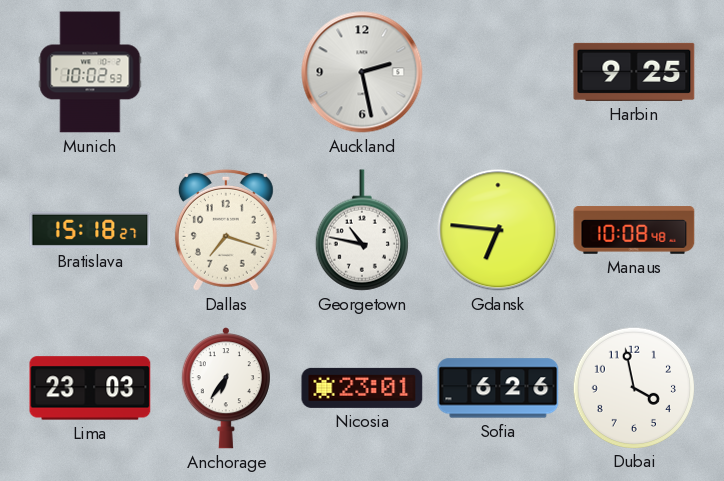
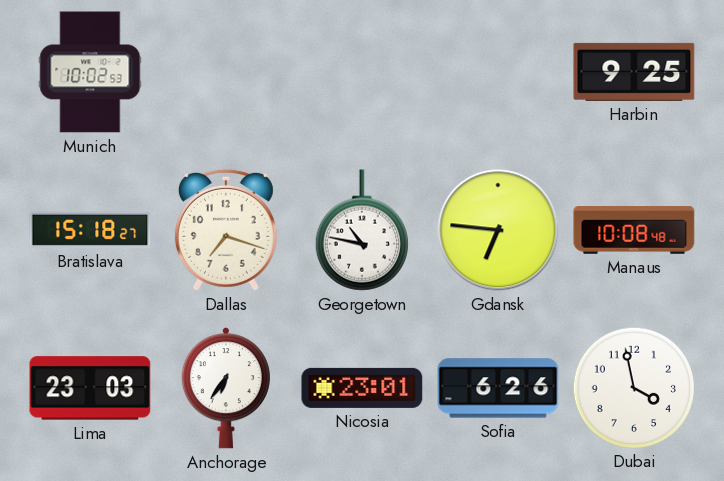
Auckland: 2:28 -> none (362, 72)
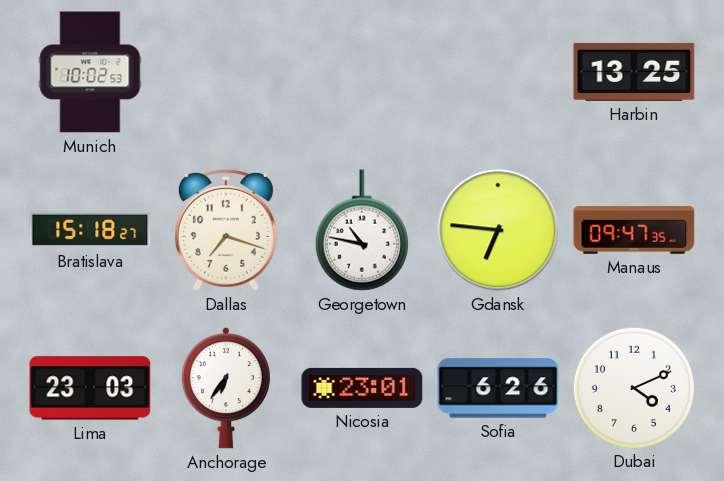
Harbin: 9:25 -> 13:25 (634, 72)
Manaus: 10:08 -> 09:47 (634, 230)
Dubai: 3:58 -> 4:11 (633, 387)
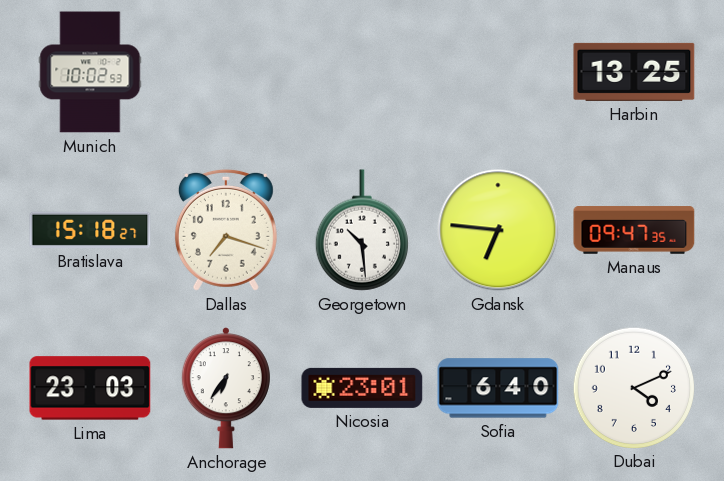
Georgetown: 10:47 -> 10:29 (362, 230)
Sofia: 6:26 -> 6:40 (498, 388)
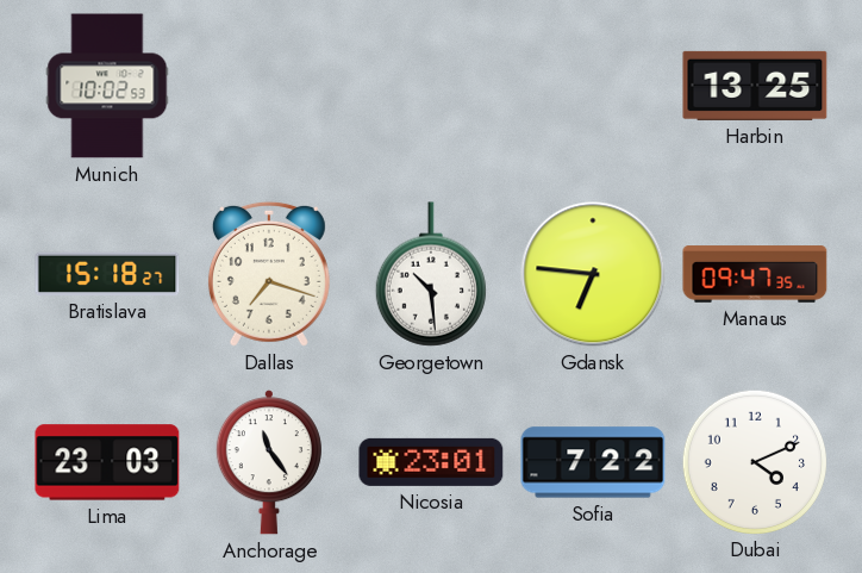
Anchorage: 6:36 -> 11:24 (269, 462)
Sofia: 6:40 -> 7:22 (593, 462)
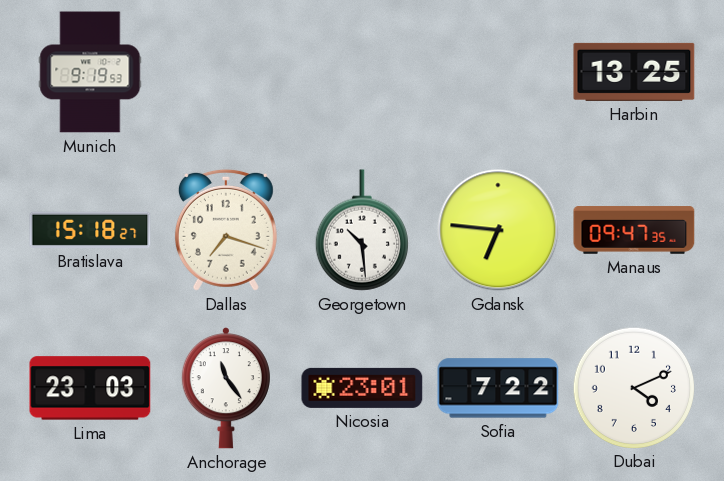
Munich: 10:02 -> 9:19 (90, 72)
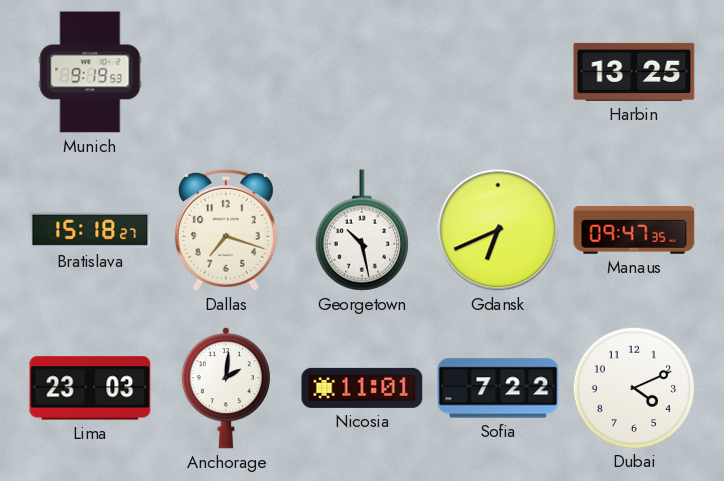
Georgetown: 10:29 -> 10:28 (362, 230)
Gdansk: 6:46 -> 6:41 (498, 230)
Anchorage: 11:24 -> 2:01 (226, 388)
Nicosia: 23:01 -> 11:01 (362, 388)
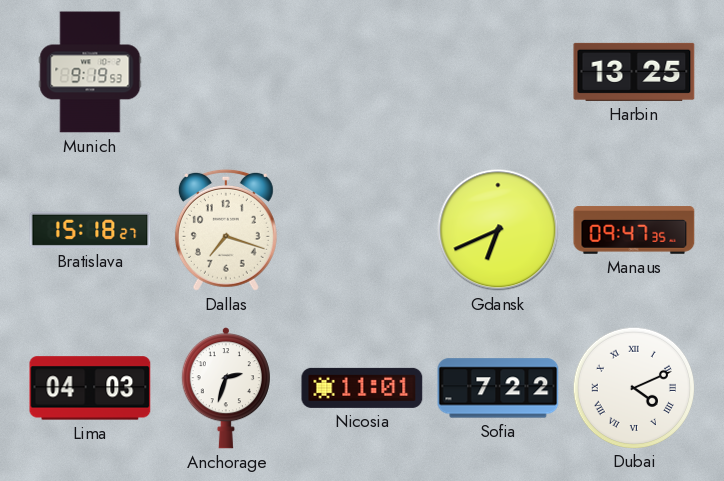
Georgetown: 10:28 -> none (362, 230)
Lima: 23:03 -> 04:03 (90, 388)
Anchorage: 2:01 -> 2:33 (226, 388)
Dubai numerals: Arabic -> Roman (633, 387)
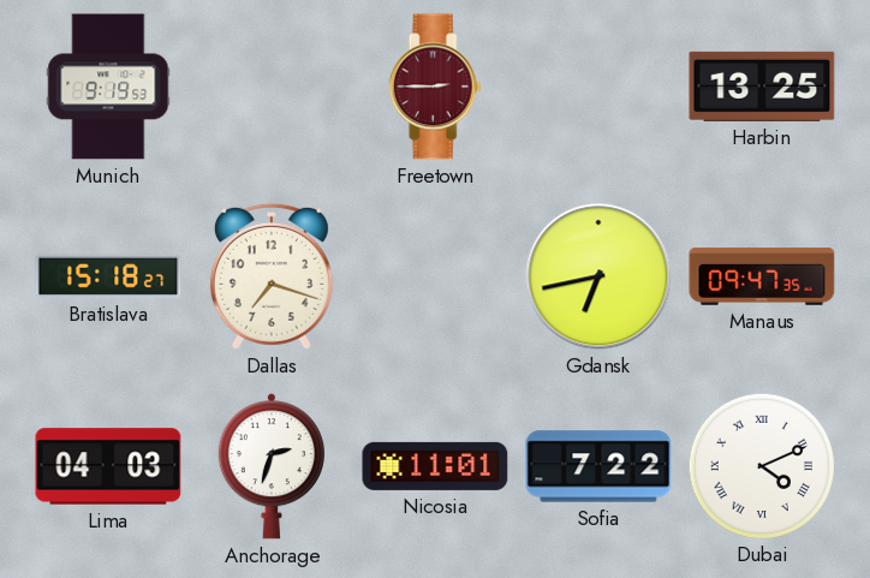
Freetown: none -> 2:45 (435, 87)
Gdansk: 6:41 -> 6:43 (598, 276)
